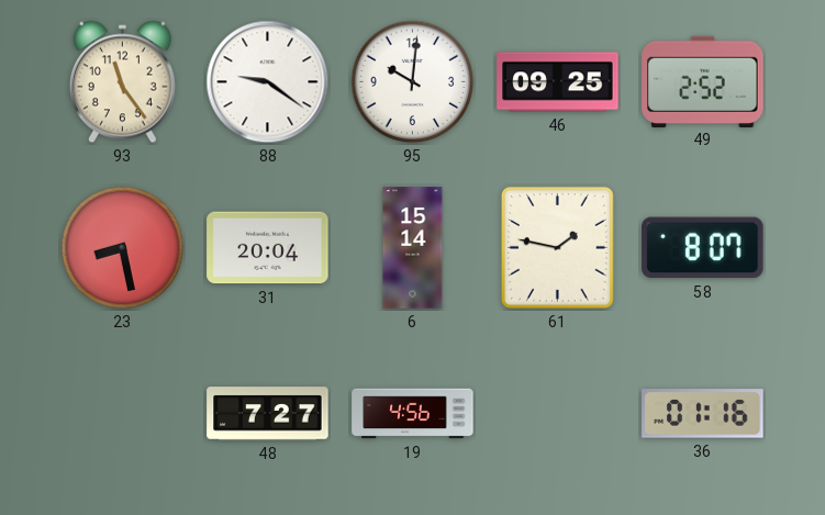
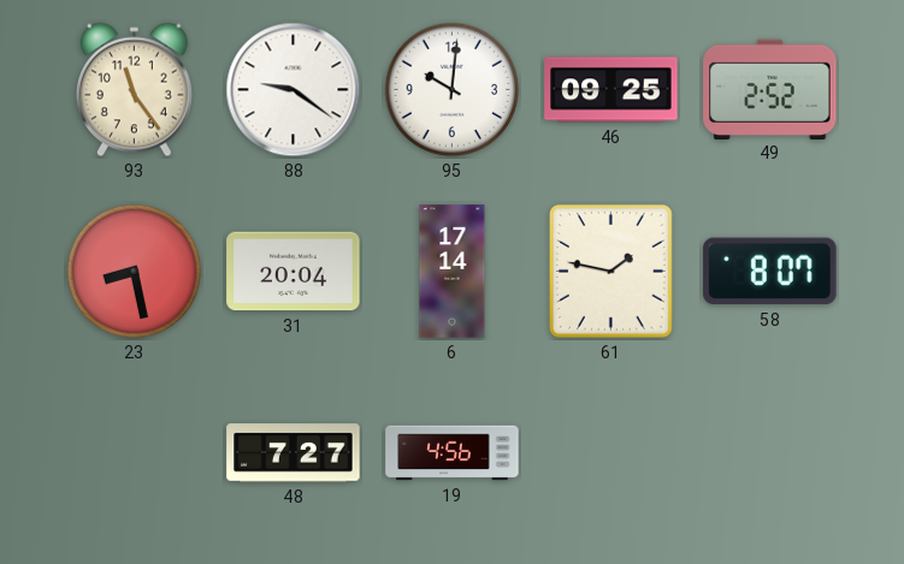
6: 15:14 -> 17:14 (453, 272)
36: 01:16 -> none (703, 414)
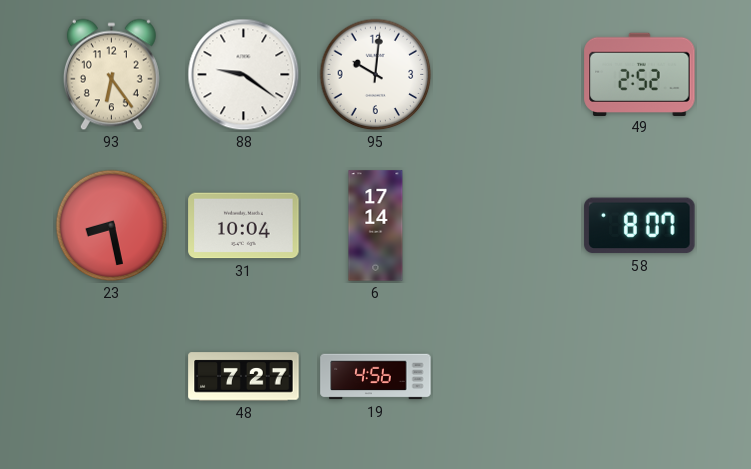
93: 11:24 -> 6:24 (111, 75)
46: 09:25 -> none (611, 90)
31: 20:04 -> 10:04 (244, 226)
61: 1:47 -> none (610, 272)
